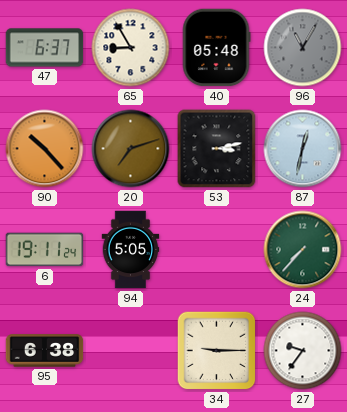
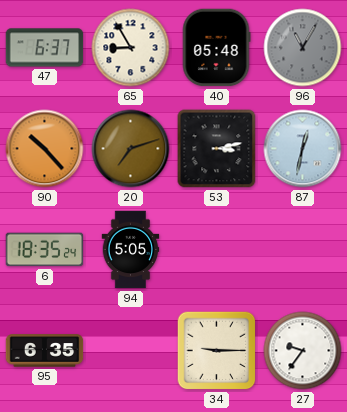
6: 19:11 -> 18:35 (45, 250)
24: 7:37 -> none (303, 250)
95: 6:38 -> 6:35 (45, 351)
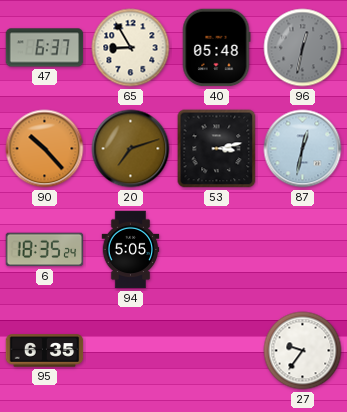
96: 11:05 -> 12:32 (303, 48)
34: 9:15 -> none (217, 351)
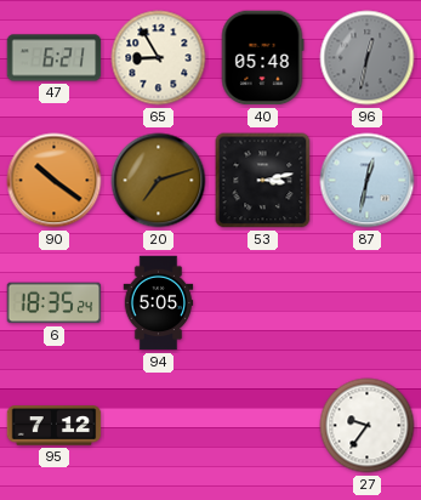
47: 6:37 -> 6:21 (55, 58)
90: 10:23 -> 10:21 (55, 181)
95: 6:35 -> 7:12 (55, 426)
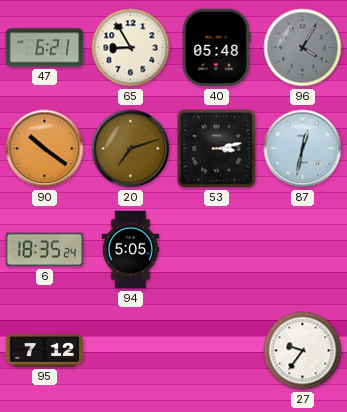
96: 12:32 -> 4:05 (303, 48)
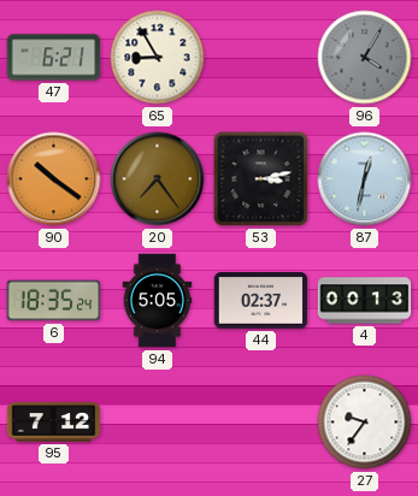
40: 05:48 -> none (216, 48)
20: 7:12 -> 7:24 (158, 179)
44: none -> 02:37 (261, 301)
4: none -> 00:13 (365, 301)
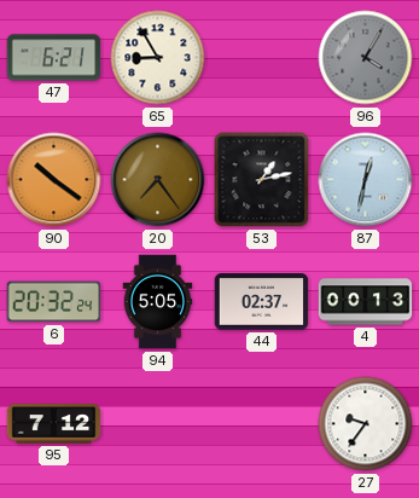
53: 3:13 -> 1:13 (262, 180)
6: 18:35 -> 20:32 (54, 302)
